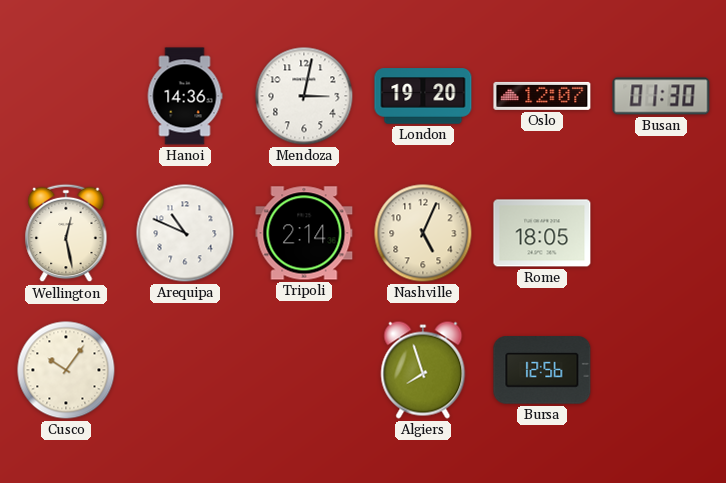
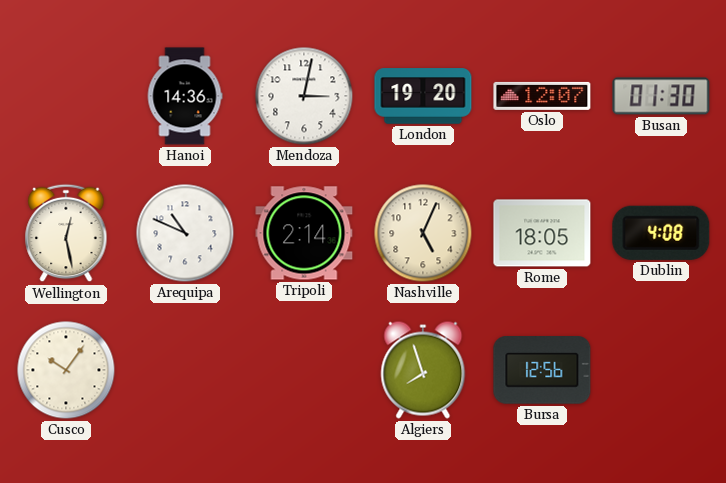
Dublin: none -> 4:08 (661, 233)
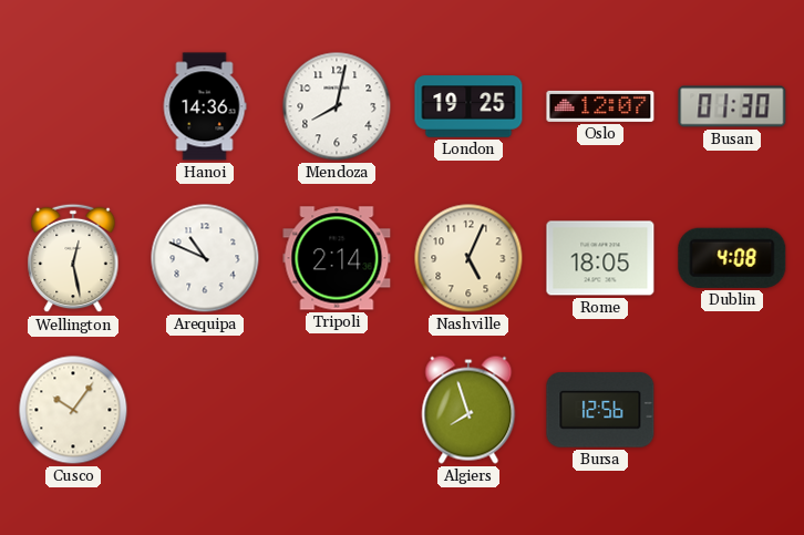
Mendoza: 3:02 -> 8:02 (337, 106)
London: 19:20 -> 19:25 (468, 106)
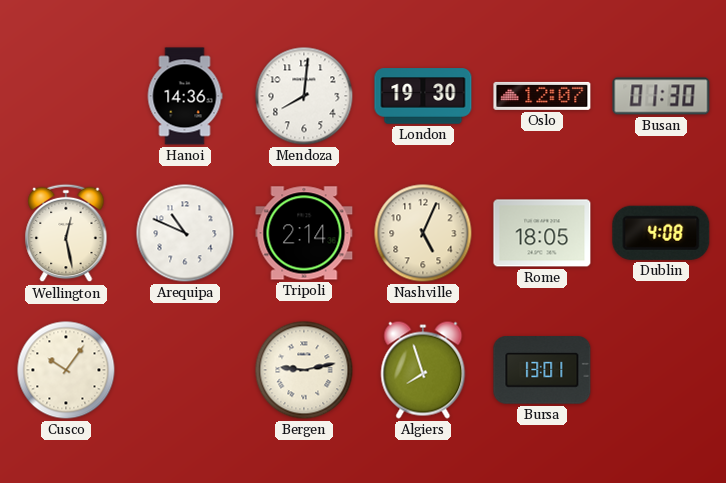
Mendoza: 8:02 -> 8:01 (304, 96)
London: 19:25 -> 19:30 (423, 96)
Bergen: none -> 9:13 (304, 370)
Bursa: 12:56 -> 13:01 (542, 370)
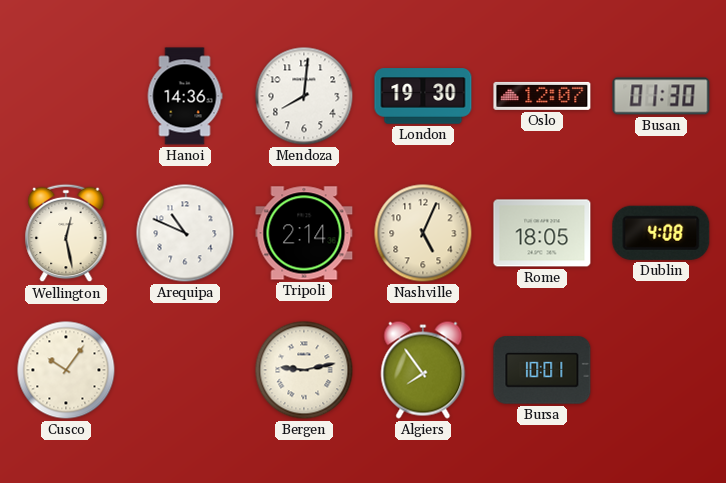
Algiers: 7:57 -> 7:54 (423, 370)
Bursa: 13:01 -> 10:01 (542, 370)
